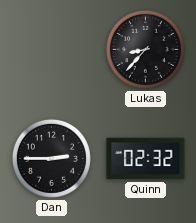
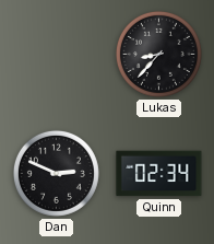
Dan: 2:45 -> 2:49 (56, 173)
Quinn: 02:32 -> 02:34 (159, 174)
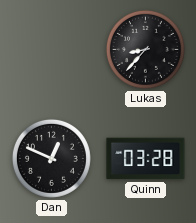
Dan: 2:49 -> 12:49 (51, 158)
Quinn: 02:34 -> 03:28 (146, 159)
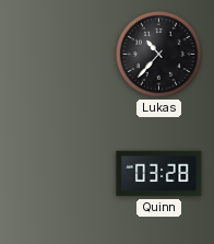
Lukas: 8:37 -> 10:37 (158, 54)
Dan: 12:49 -> none (51, 158)
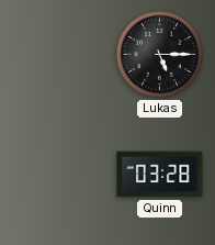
Lukas: 10:37 -> 5:15 (159, 54)
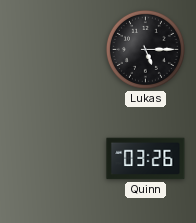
Quinn: 03:28 -> 03:26 (146, 159)
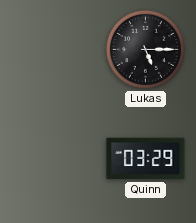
Quinn: 03:26 -> 03:29 (146, 159)
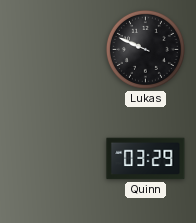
Lukas: 5:15 -> 9:49 (145, 49)
